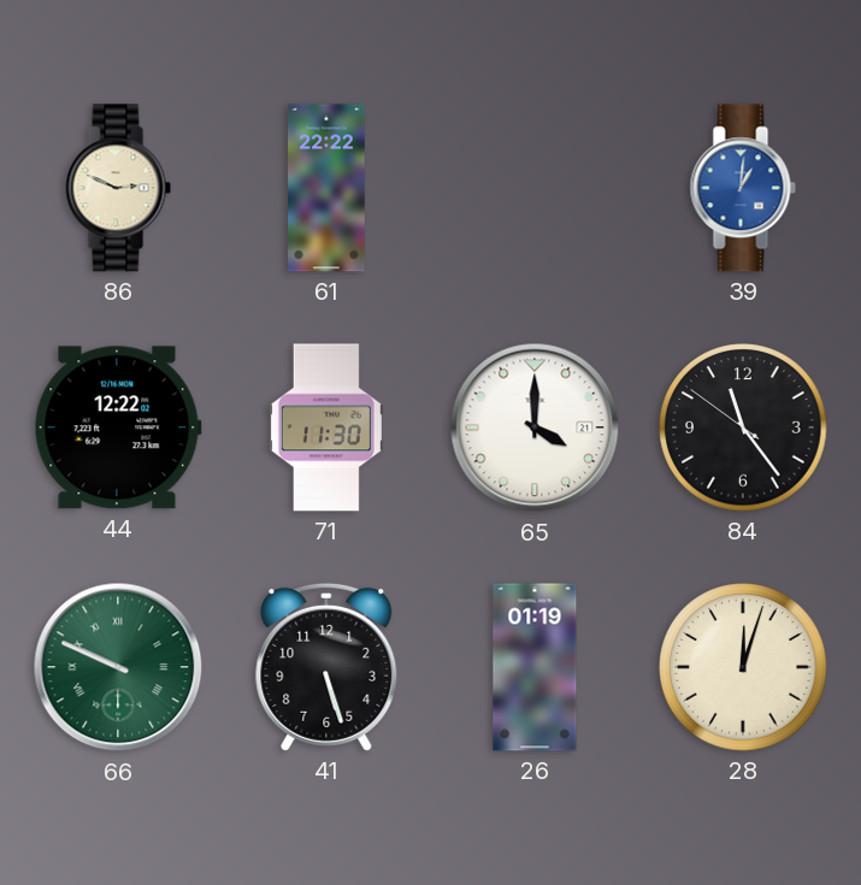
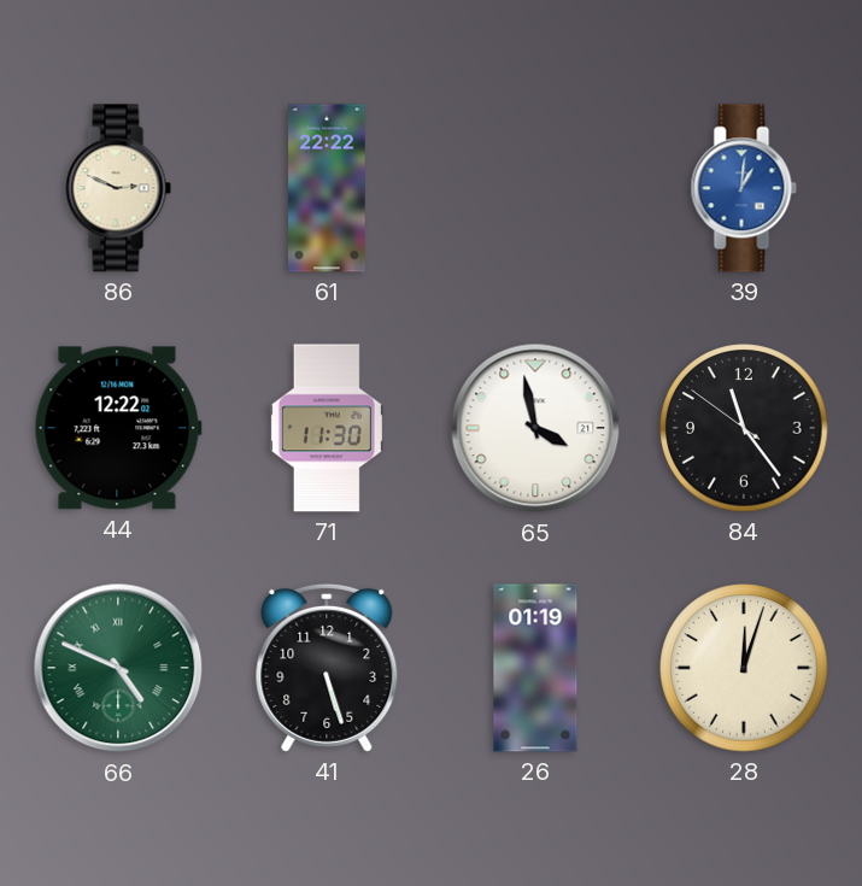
65: 4:00 -> 3:58 (535, 428)
66: 9:49 -> 4:49 (118, 668)
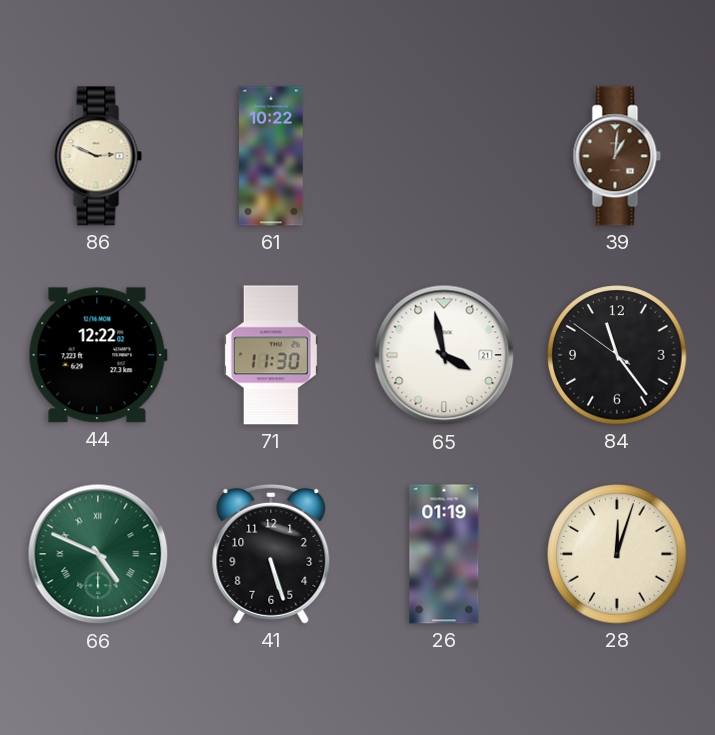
61: 22:22 -> 10:22 (271, 156)
39 dial: blue -> brown (617, 156)
